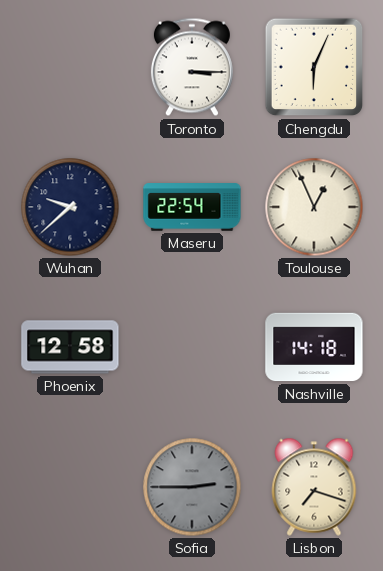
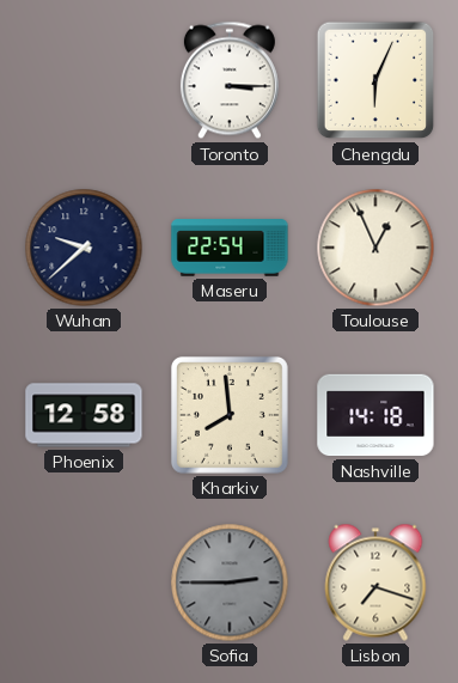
Kharkiv: none -> 7:59 (230, 415)
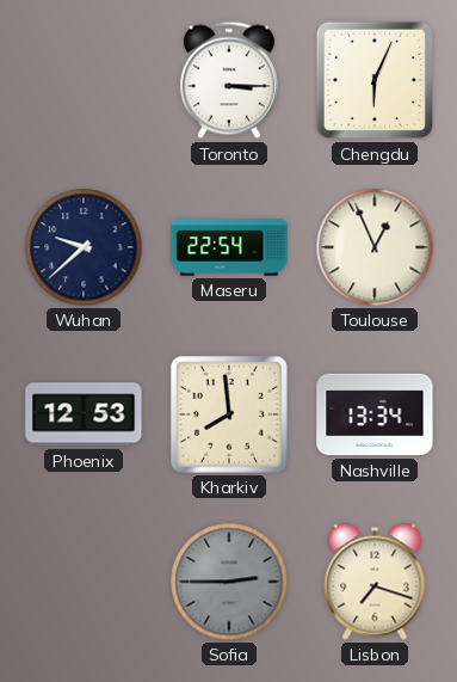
Phoenix: 12:58 -> 12:53 (84, 414)
Nashville: 14:18 -> 13:34 (375, 414)
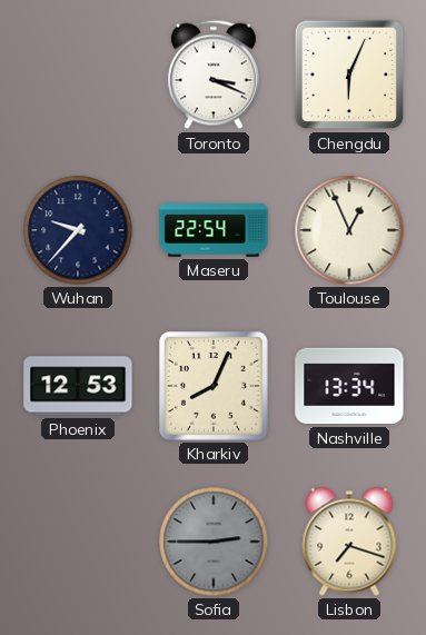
Toronto: 3:15 -> 3:19 (214, 75)
Wuhan: 9:38 -> 9:37 (78, 230)
Kharkiv: 7:59 -> 8:04 (214, 386)
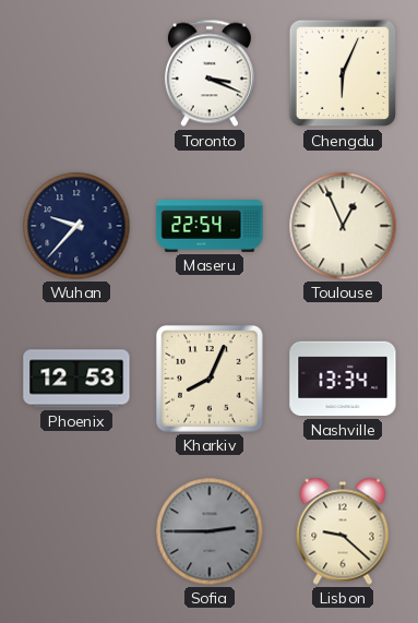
Lisbon: 7:18 -> 9:22 (343, 531)
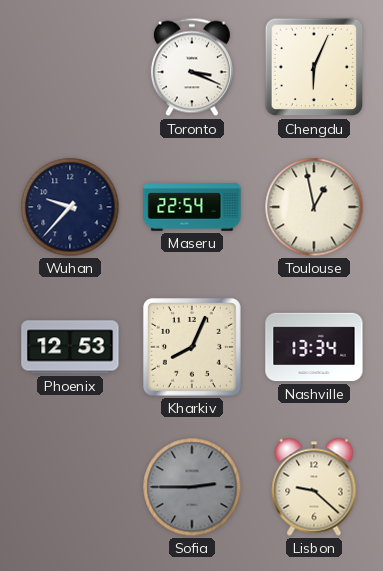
Toulouse: 12:56 -> 12:58 (314, 207)
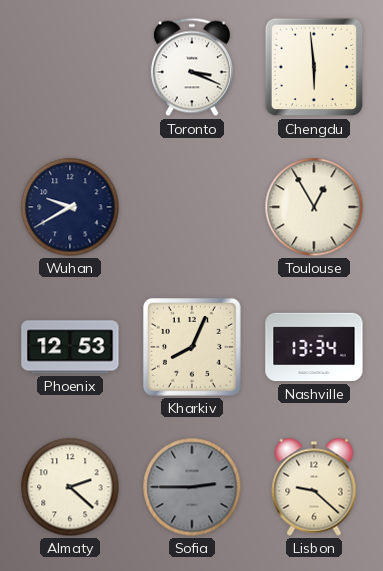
Chengdu: 6:04 -> 5:59 (314, 67)
Wuhan: 9:37 -> 9:40 (70, 207)
Maseru: 22:54 -> none (192, 207)
Toulouse: 12:58 -> 12:55 (314, 207)
Almaty: none -> 2:22 (70, 487)
